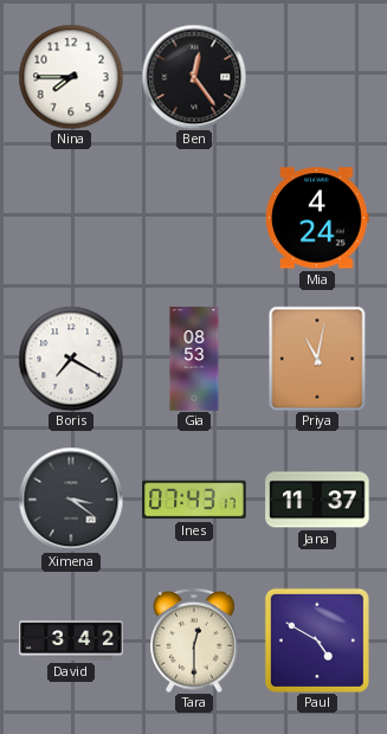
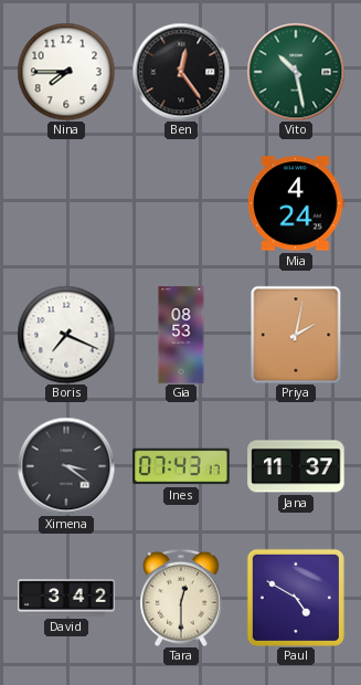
Vito: none -> 10:28 (296, 72)
Boris: 7:20 -> 7:19 (66, 335)
Priya: 11:02 -> 2:02 (296, 335)
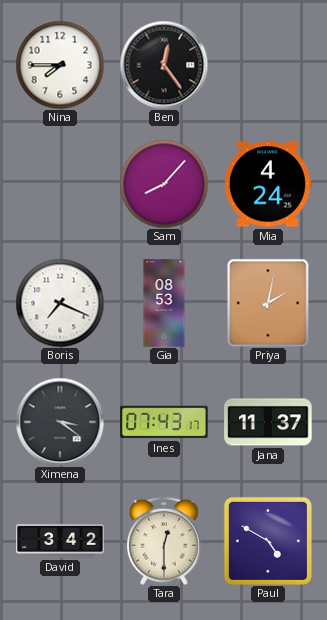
Vito: 10:28 -> none (296, 72)
Sam: none -> 8:07 (164, 184)
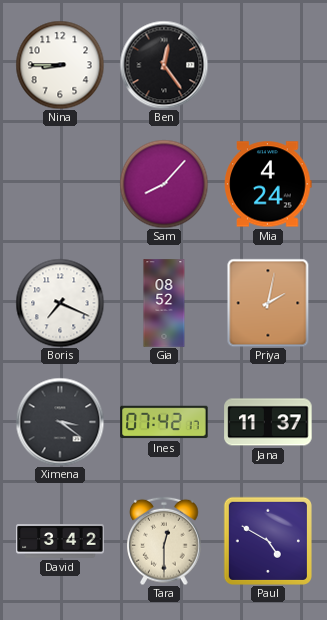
Nina: 7:45 -> 8:45 (60, 65)
Gia: 08:53 -> 08:52 (164, 303)
Ines: 07:43 -> 07:42 (164, 422)
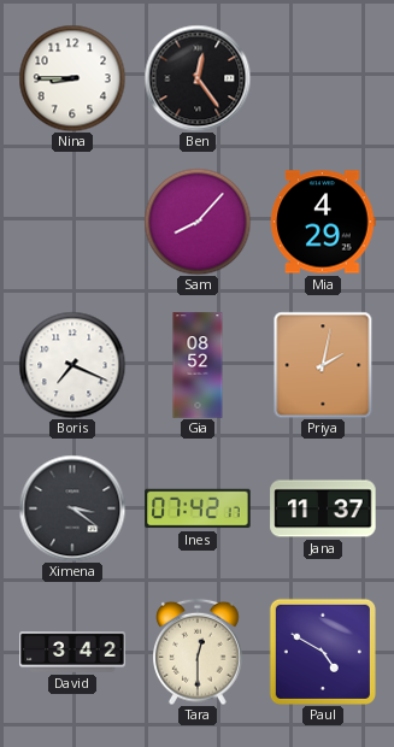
Mia: 4:24 -> 4:29 (323, 222)
